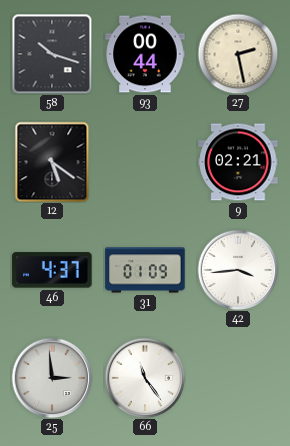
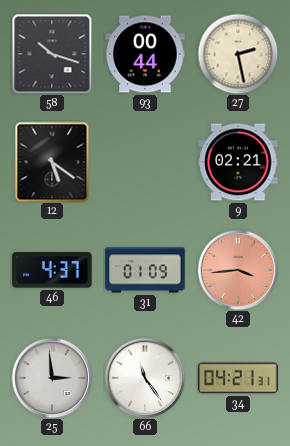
42 dial: white -> salmon (238, 270)
34: none -> 04:21 (238, 378)
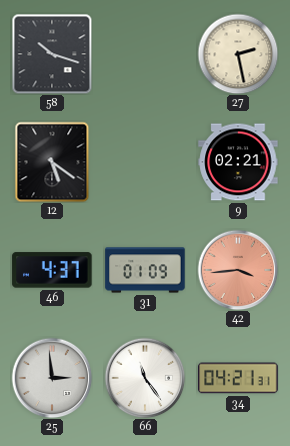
93: 00:44 -> none (145, 54)
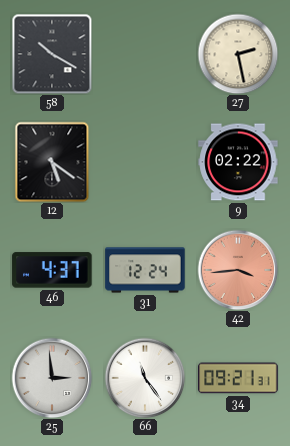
58: 10:18 -> 10:20 (52, 54)
9: 02:21 -> 02:22 (238, 162)
31: 01:09 -> 12:24 (145, 270)
34: 04:21 -> 09:21 (238, 378)
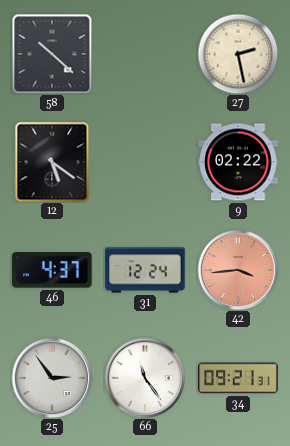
58: 10:20 -> 10:22 (52, 54)
25: 2:59 -> 2:54 (52, 378)
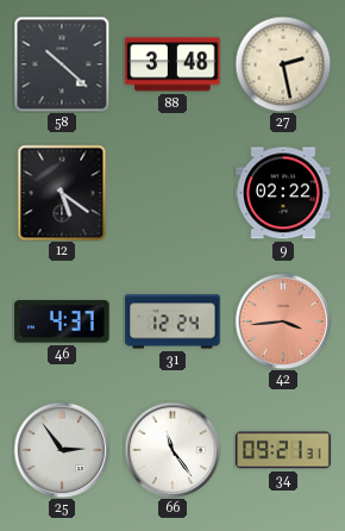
88: none -> 3:48 (172, 64)
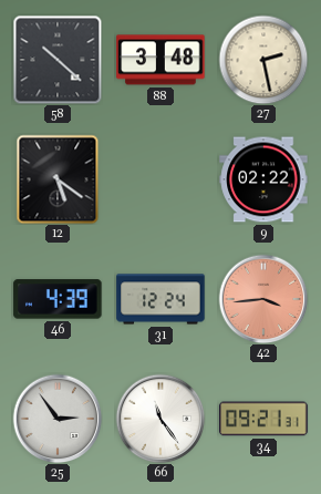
46: 4:37 -> 4:39 (58, 299)
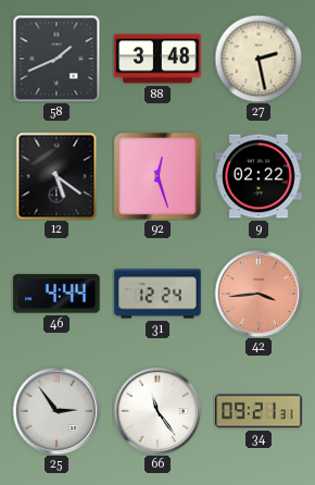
58: 10:22 -> 1:41 (56, 59)
92: none -> 12:27 (157, 176)
46: 4:39 -> 4:44 (56, 294)
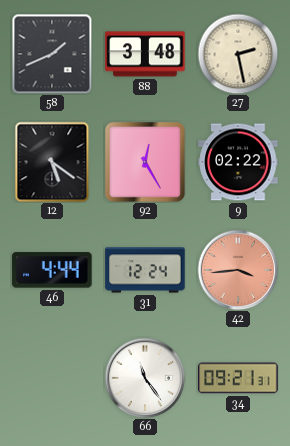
92: 12:27 -> 12:25 (145, 162)
25: 2:54 -> none (56, 411)
